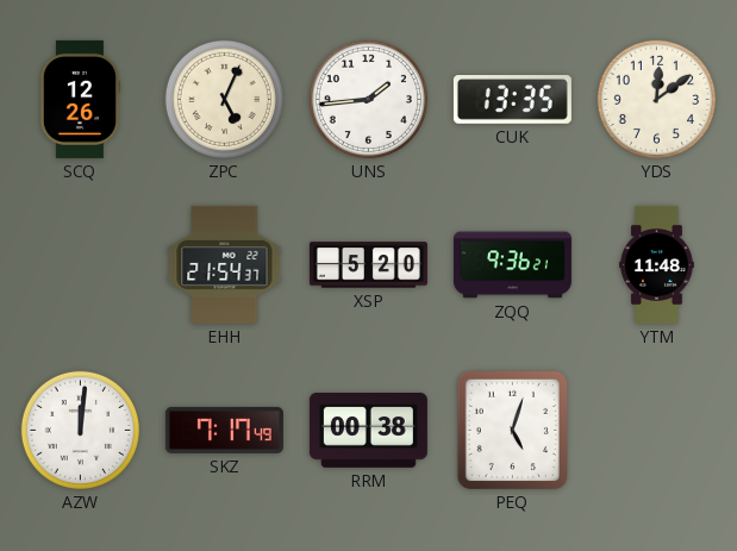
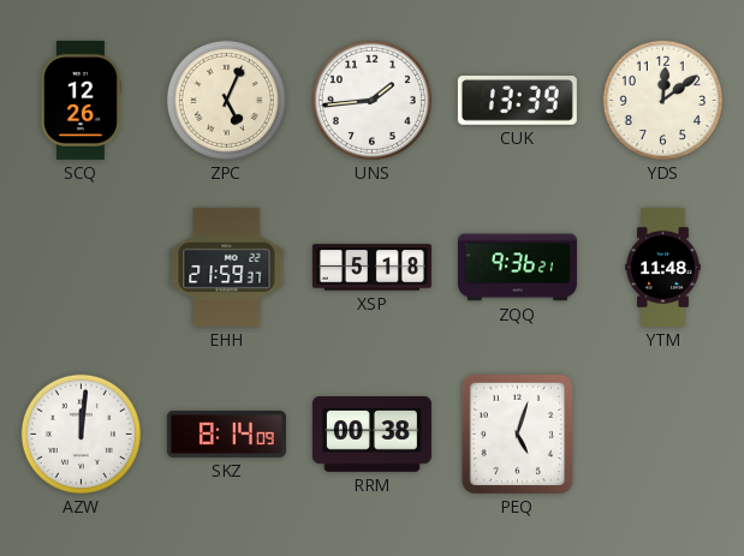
CUK: 13:35 -> 13:39 (517, 101)
EHH: 21:54 -> 21:59 (227, 267)
XSP: 5:20 -> 5:18 (371, 268)
SKZ: 7:17 -> 8:14 (226, 434)
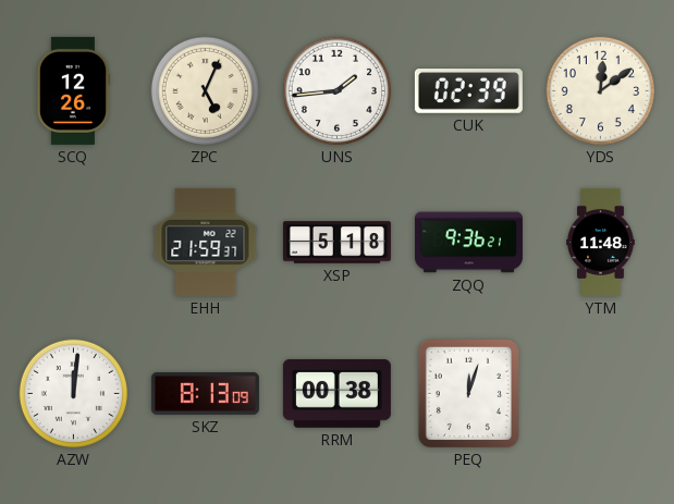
CUK: 13:39 -> 02:39 (468, 91)
SKZ: 8:14 -> 8:13 (205, 393)
PEQ: 5:03 -> 12:03 (468, 393)
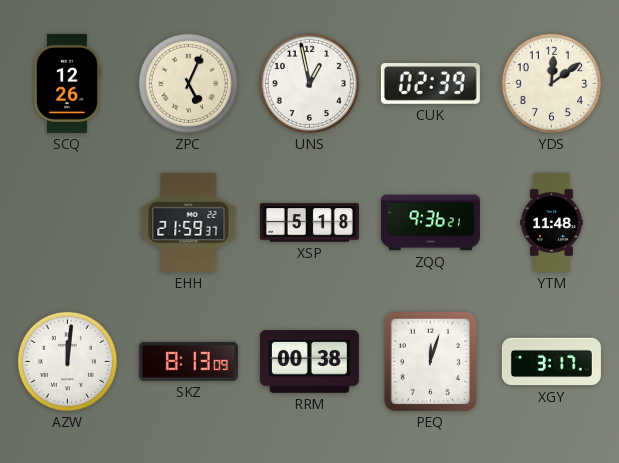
UNS: 1:44 -> 12:58 (309, 83)
XGY: none -> 3:17 (551, 362)
